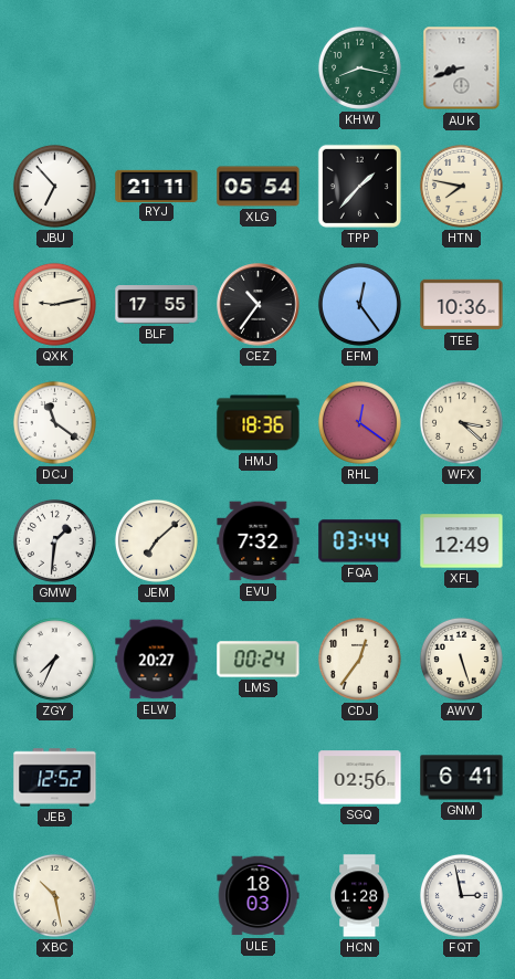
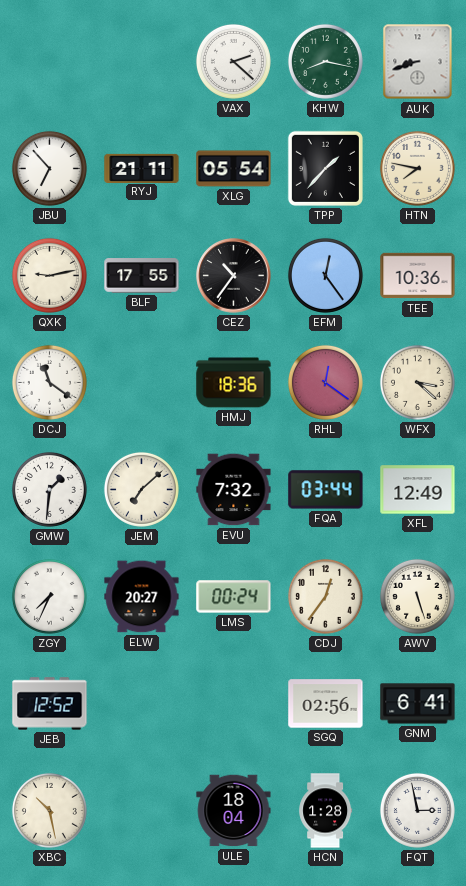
VAX: none -> 2:22 (233, 61)
ULE: 18:03 -> 18:04 (234, 811)
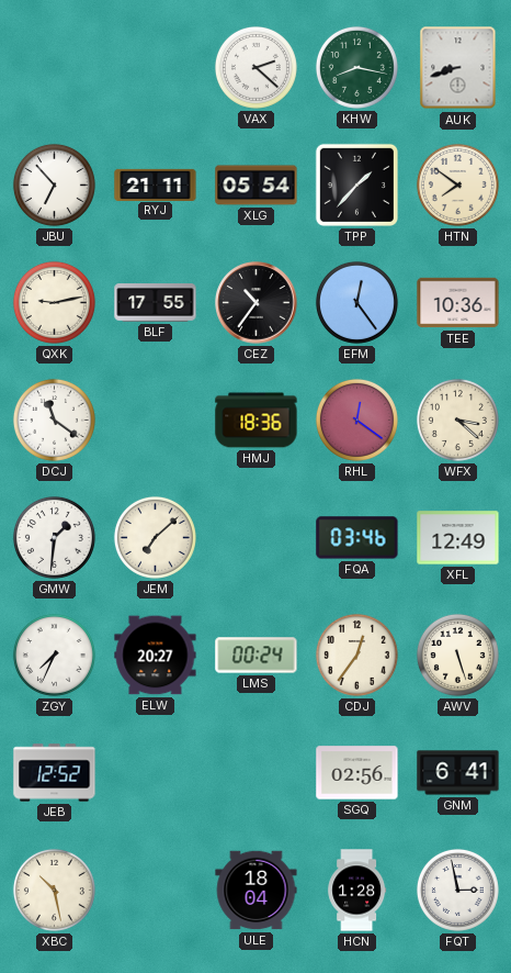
HTN: 7:47 -> 7:51 (457, 184)
EVU: 7:32 -> none (234, 490)
FQA: 03:44 -> 03:46 (357, 538)
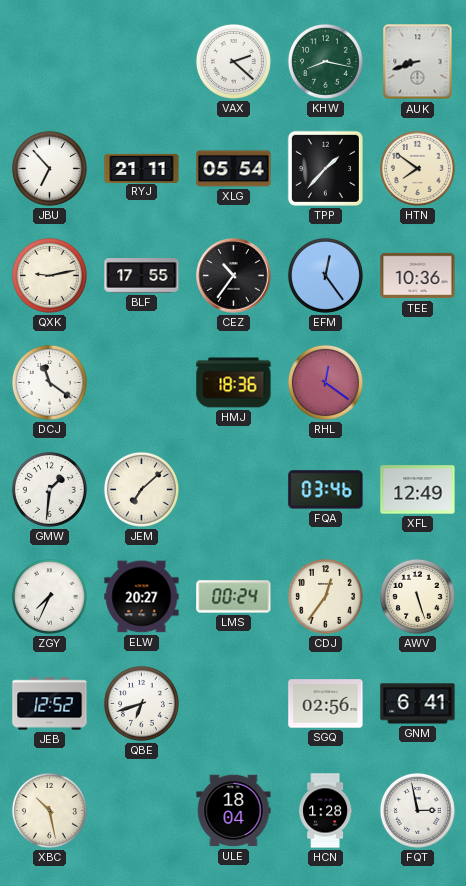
WFX: 3:22 -> none (457, 420)
QBE: none -> 6:42 (141, 703)
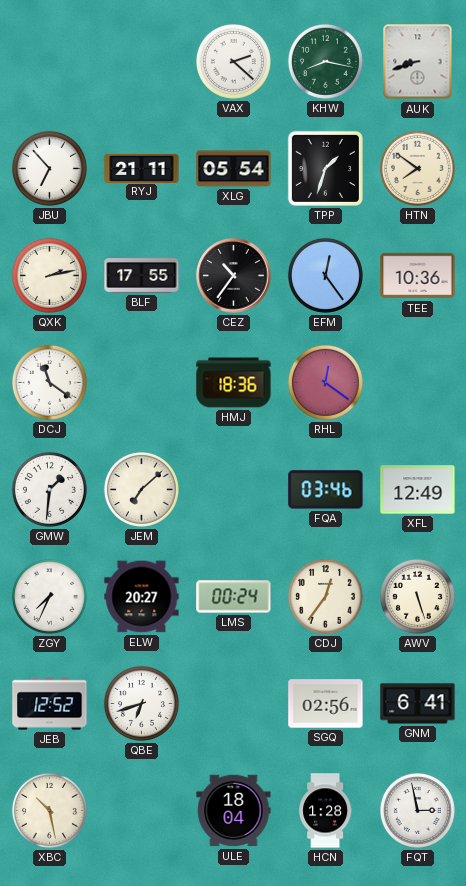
TPP: 1:37 -> 1:33 (325, 168)
QXK: 9:13 -> 2:13 (49, 275)
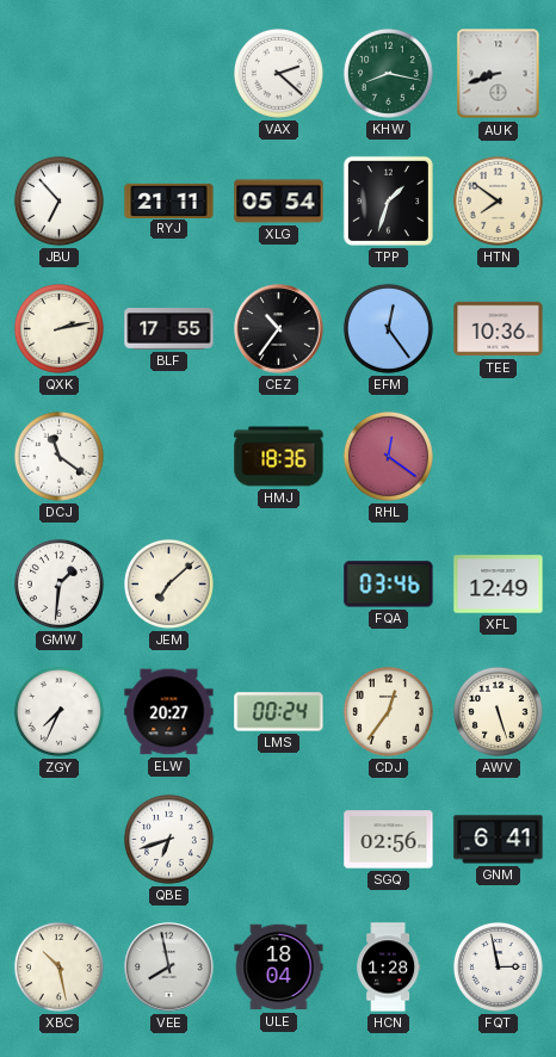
JEB: 12:52 -> none (50, 704)
VEE: none -> 7:58 (169, 968)
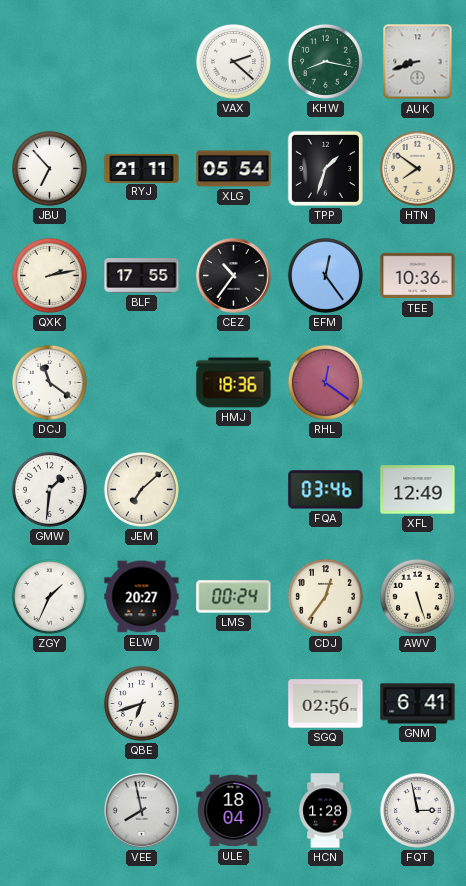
ZGY: 7:34 -> 1:34 (49, 596)
XBC: 10:28 -> none (58, 966)
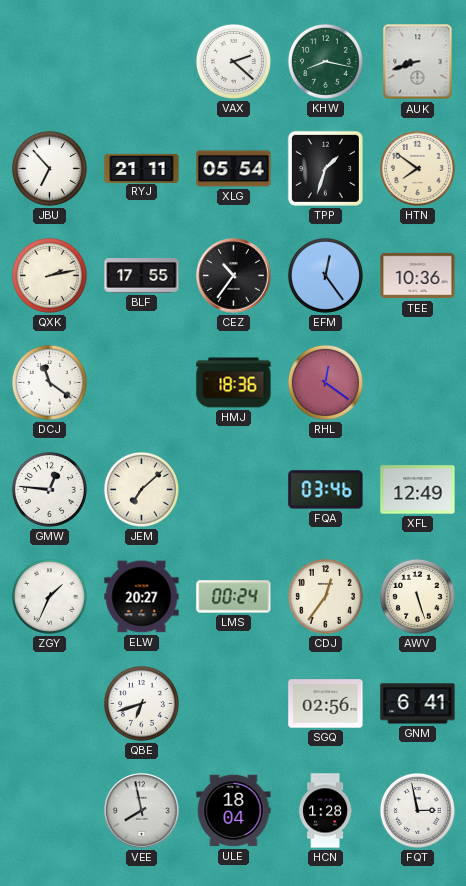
GMW: 1:31 -> 12:46 (49, 489)
